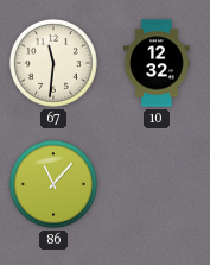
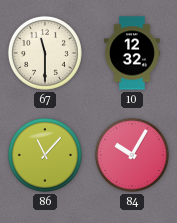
67: 11:31 -> 11:30 (45, 53)
84: none -> 10:05 (132, 155)
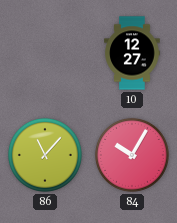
67: 11:30 -> none (45, 53)
10: 12:32 -> 12:27 (132, 53)
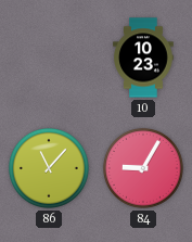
10: 12:27 -> 10:23 (143, 58)
84: 10:05 -> 9:05 (143, 168)
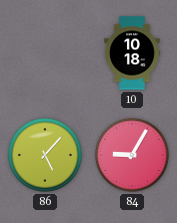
10: 10:23 -> 10:18 (132, 53)
86: 11:07 -> 5:07 (45, 155)
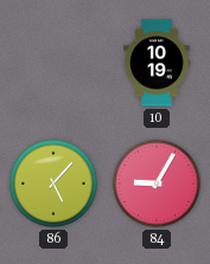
10: 10:18 -> 10:19 (157, 63)
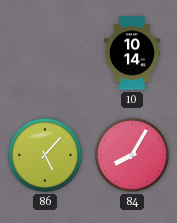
10: 10:19 -> 10:14 (132, 53)
84: 9:05 -> 8:05 (132, 155)
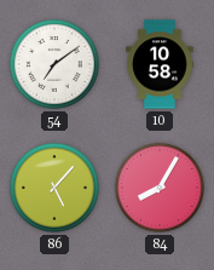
54: none -> 7:09 (54, 64)
10: 10:14 -> 10:58 (160, 64)
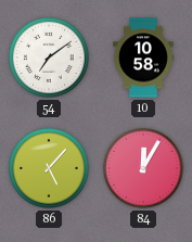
84: 8:05 -> 12:05 (143, 168)
